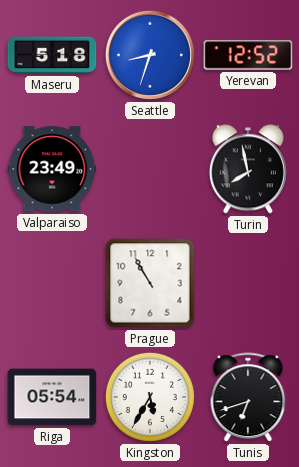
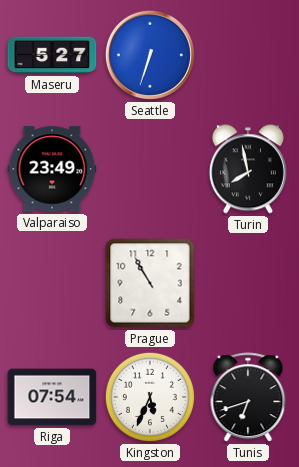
Maseru: 5:18 -> 5:27 (52, 55)
Seattle: 8:33 -> 6:33 (150, 55)
Yerevan: 12:52 -> none (248, 55)
Riga: 05:54 -> 07:54 (52, 397)
Kingston: 5:35 -> 5:34 (150, 397)
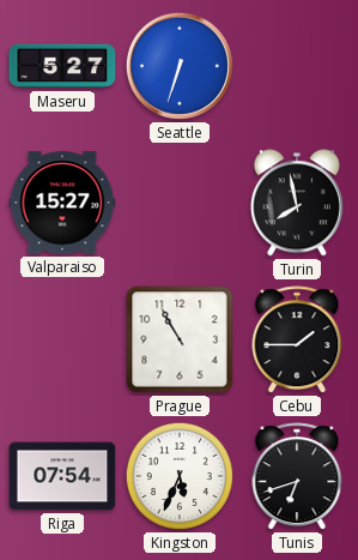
Valparaiso: 23:49 -> 15:27 (62, 203)
Cebu: none -> 1:45 (297, 341)
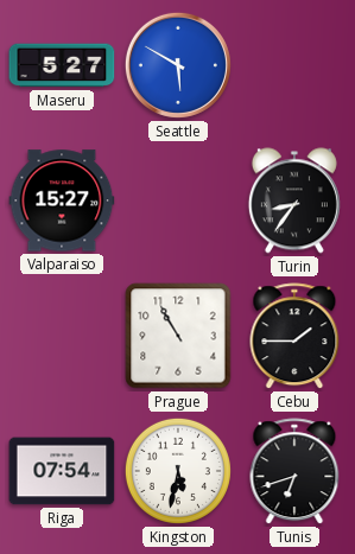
Seattle: 6:33 -> 5:50 (178, 65)
Turin: 7:58 -> 8:36 (294, 200)
Kingston: 5:34 -> 5:32 (178, 471)
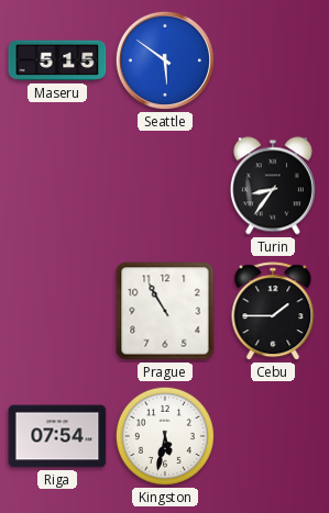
Maseru: 5:27 -> 5:15 (57, 60)
Seattle: 5:50 -> 5:51 (165, 60)
Valparaiso: 15:27 -> none (62, 200)
Tunis: 6:42 -> none (294, 472)
